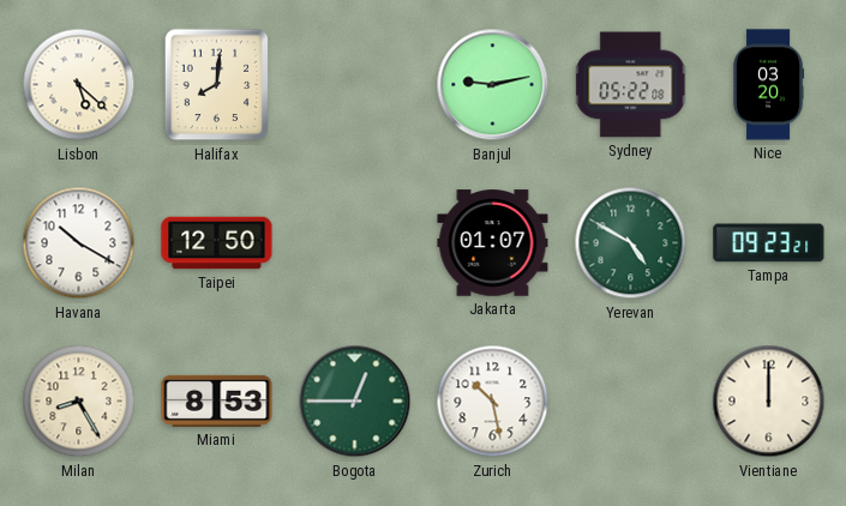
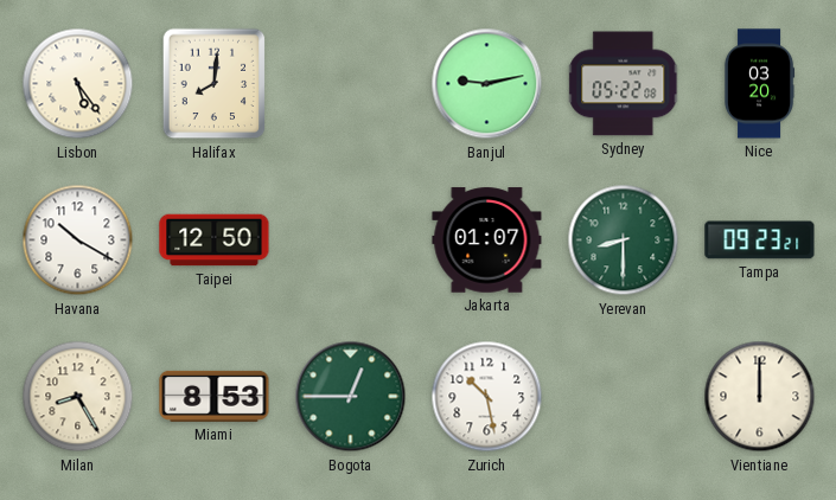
Lisbon: 5:22 -> 5:24 (78, 84)
Yerevan: 4:50 -> 8:30 (624, 241)
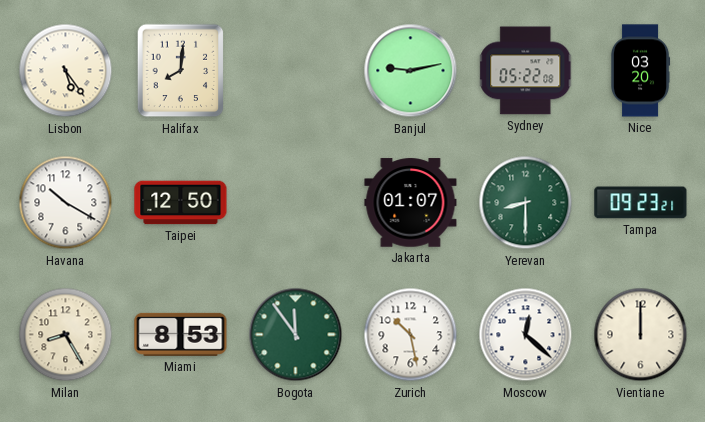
Bogota: 12:45 -> 11:54 (296, 335)
Moscow: none -> 12:22 (526, 335)
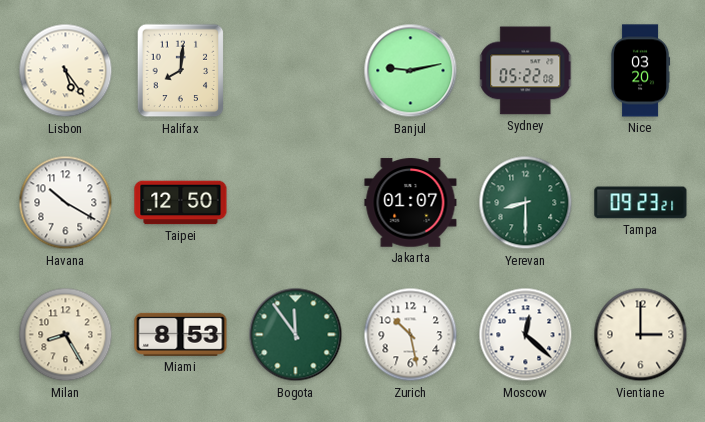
Vientiane: 12:00 -> 3:00 (641, 335)
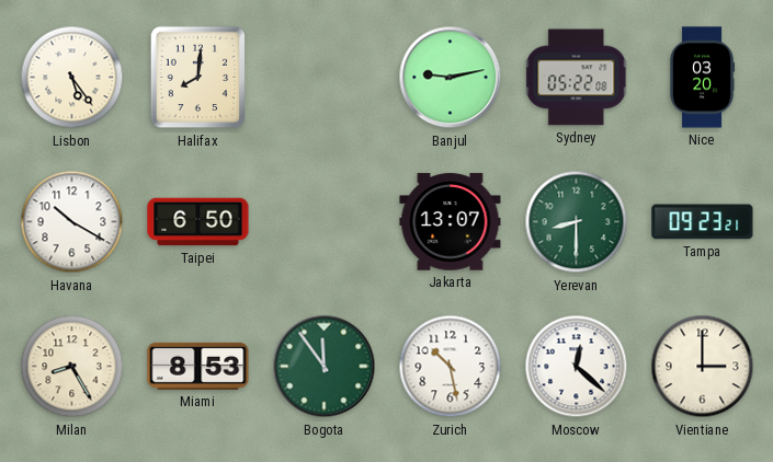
Taipei: 12:50 -> 6:50 (198, 222)
Jakarta: 01:07 -> 13:07 (451, 222)
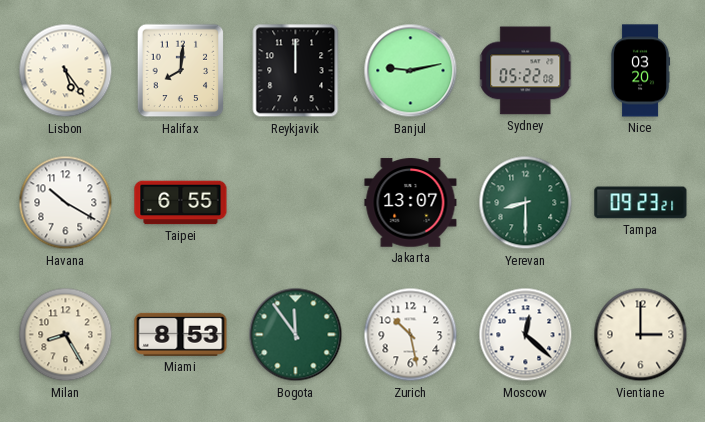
Reykjavik: none -> 12:00 (296, 71)
Taipei: 6:50 -> 6:55 (181, 203)
